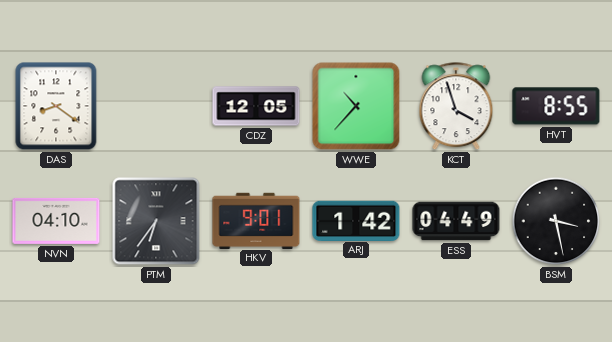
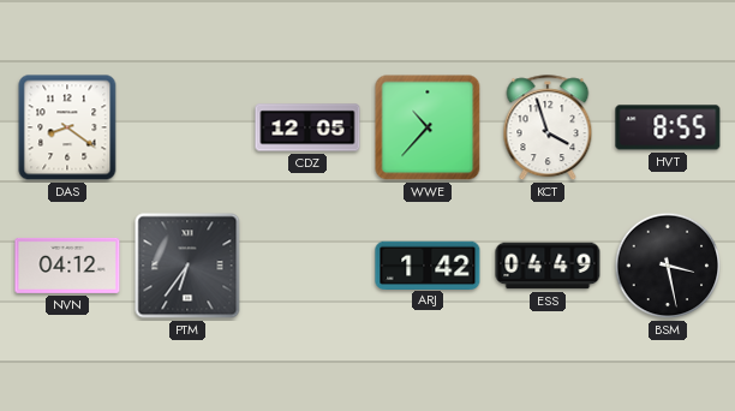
NVN: 04:10 -> 04:12 (67, 266)
HKV: 9:01 -> none (256, 220)
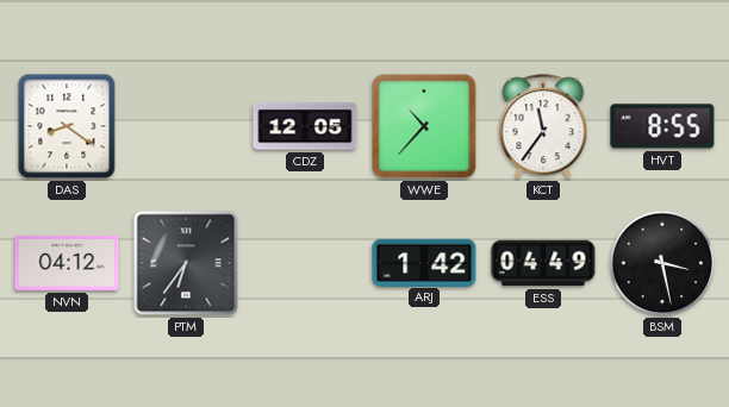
KCT: 3:57 -> 11:36 (543, 127)
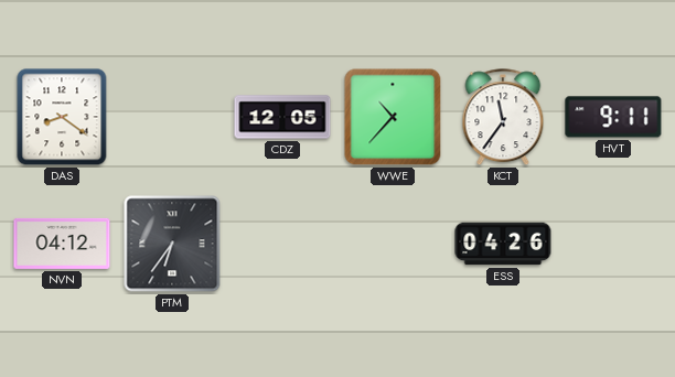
HVT: 8:55 -> 9:11 (613, 117)
ARJ: 1:42 -> none (424, 262)
ESS: 04:49 -> 04:26 (503, 244)
BSM: 3:28 -> none (662, 263)
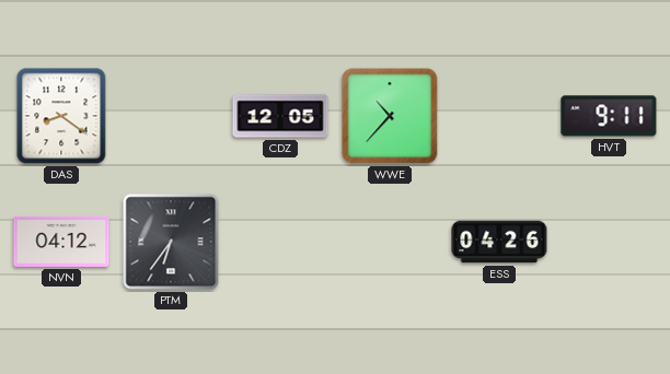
KCT: 11:36 -> none (503, 118)
